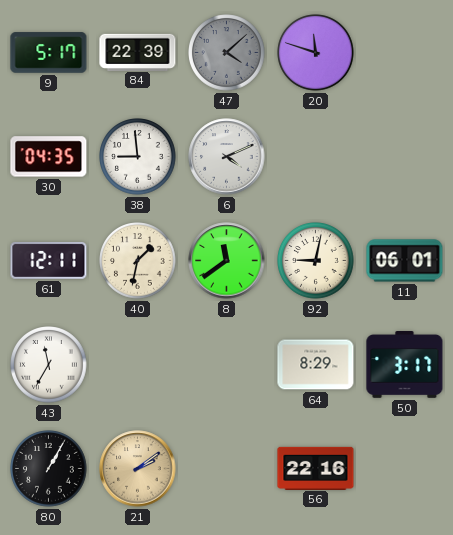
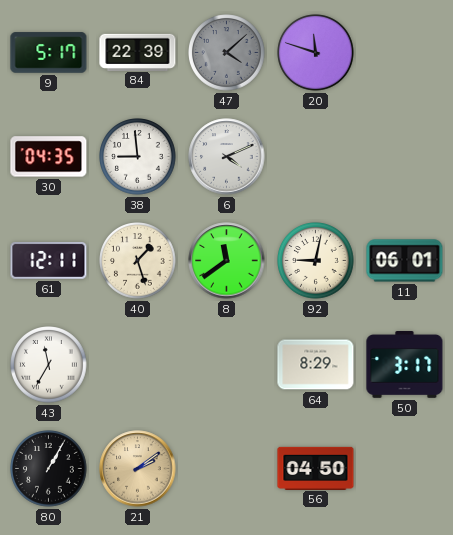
40: 1:32 -> 1:27 (138, 261)
56: 22:16 -> 04:50 (316, 468)
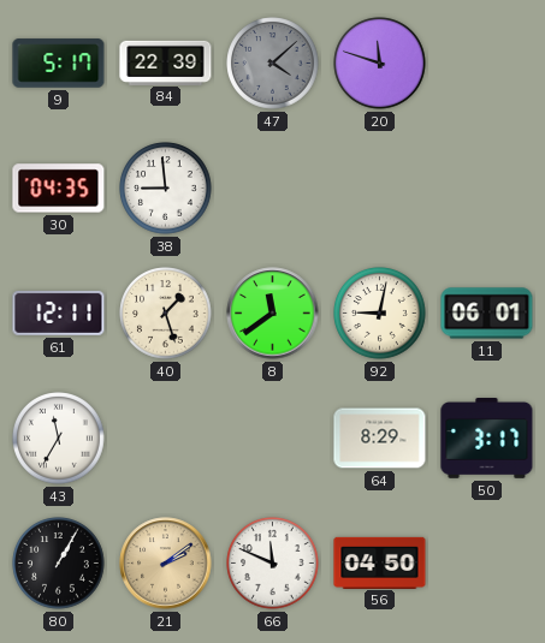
6: 4:11 -> none (227, 157)
66: none -> 11:49 (273, 564)
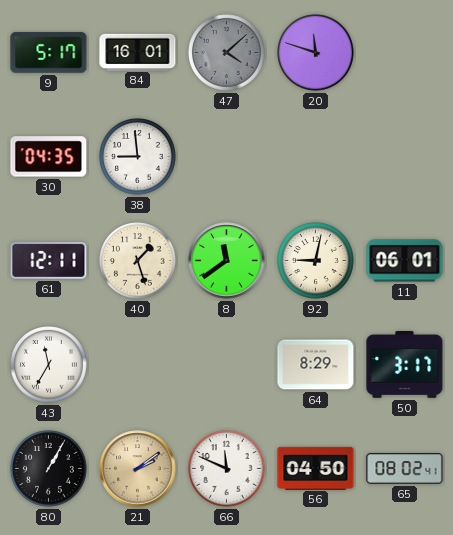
84: 22:39 -> 16:01 (138, 52)
65: none -> 08:02 (405, 469)
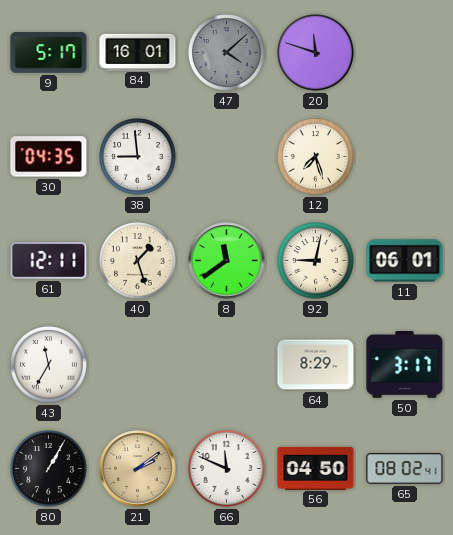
12: none -> 7:27 (316, 157)
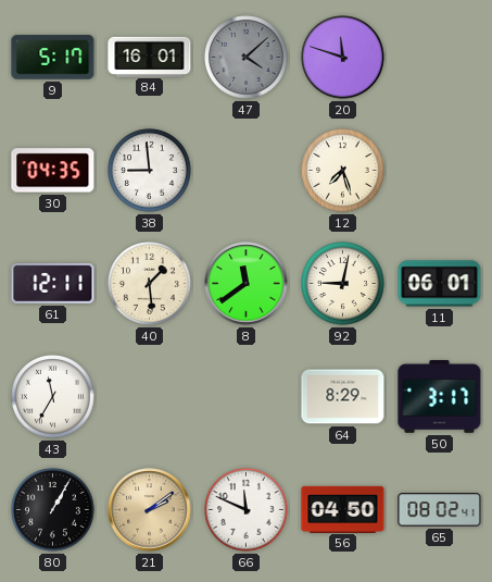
40: 1:27 -> 1:29 (150, 284)
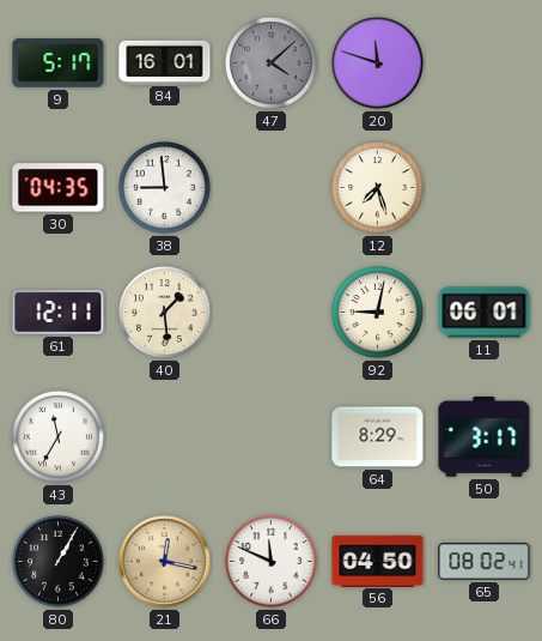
8: 11:39 -> none (247, 284)
21: 2:09 -> 12:17 (165, 562)
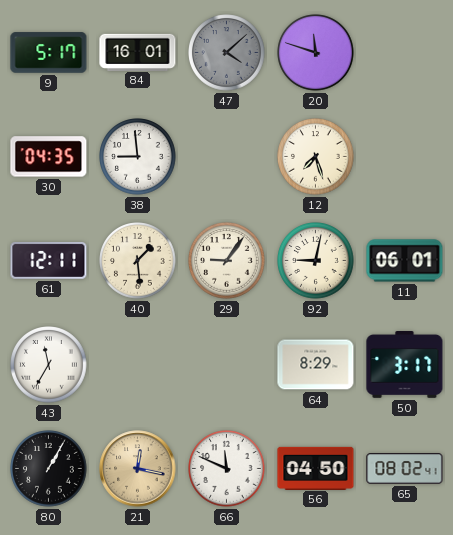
29: none -> 9:06 (227, 261)
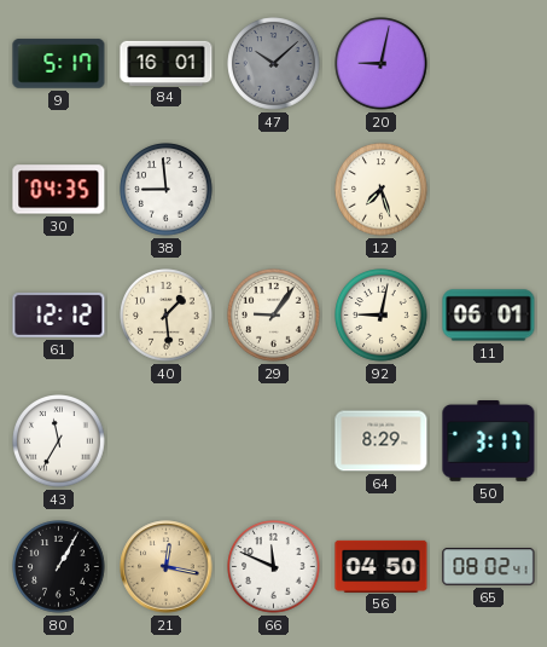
47: 4:08 -> 10:08 (274, 64)
20: 11:48 -> 9:02 (382, 64)
61: 12:11 -> 12:12 (59, 314)
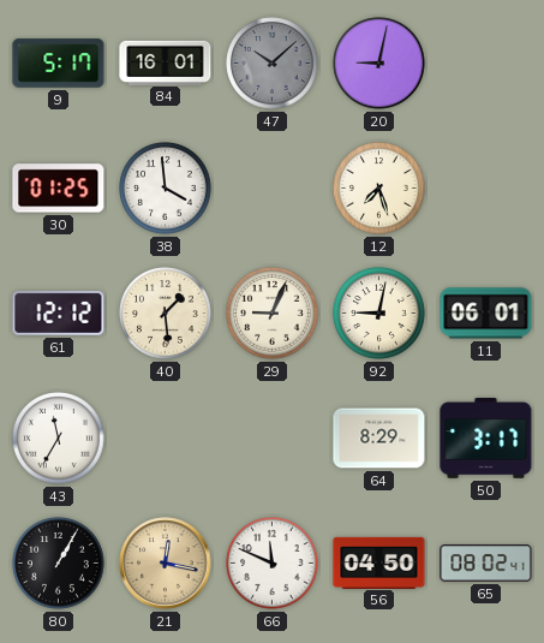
30: 04:35 -> 01:25 (59, 189)
38: 8:59 -> 3:59 (166, 189)
29: 9:06 -> 9:04 (273, 314)
